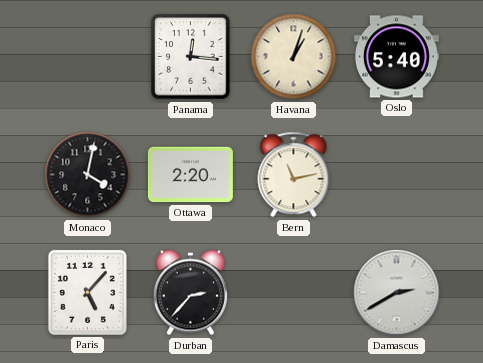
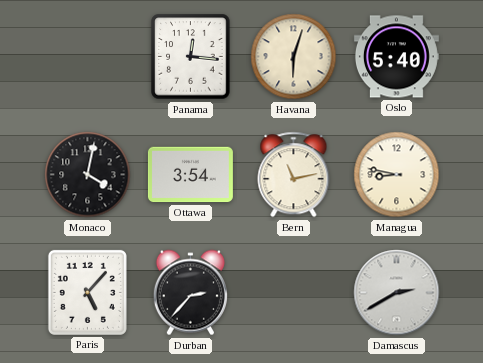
Havana: 1:03 -> 6:03 (294, 57)
Ottawa: 2:20 -> 3:54 (190, 175)
Managua: none -> 8:47 (397, 175)
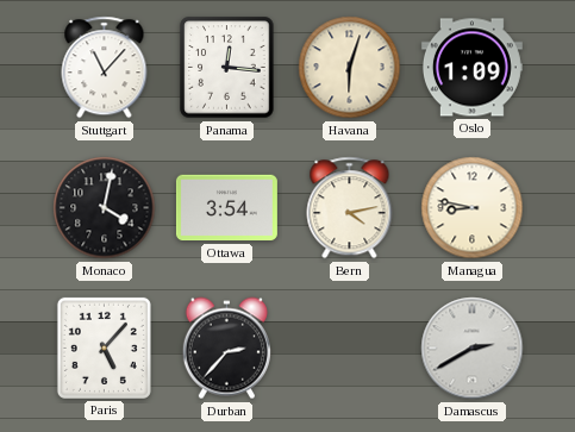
Stuttgart: none -> 11:07 (105, 68)
Oslo: 5:40 -> 1:09 (471, 68)
Bern: 11:13 -> 4:13 (350, 208)
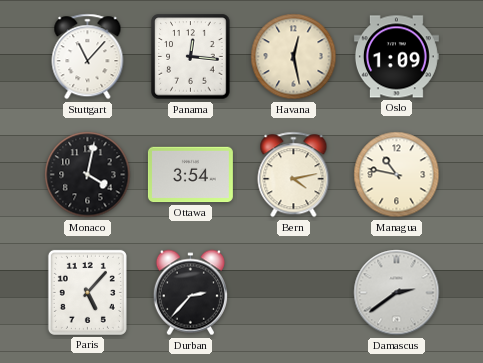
Havana: 6:03 -> 12:28 (294, 57)
Managua: 8:47 -> 10:47 (397, 175)
Damascus: 2:40 -> 2:39 (397, 293)
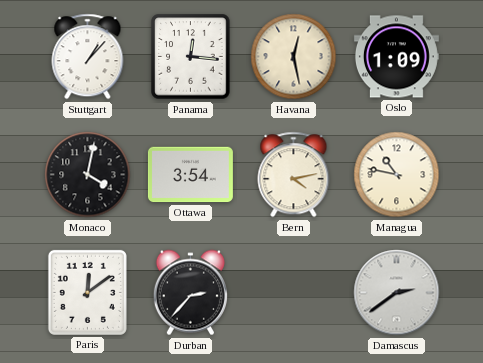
Stuttgart: 11:07 -> 1:07 (88, 57)
Paris: 5:07 -> 12:09 (87, 292)
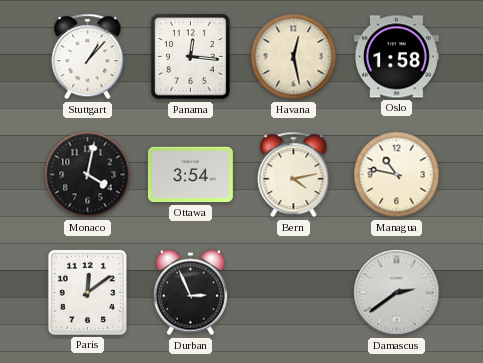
Oslo: 1:09 -> 1:58 (396, 57)
Durban: 2:37 -> 2:56 (190, 293)
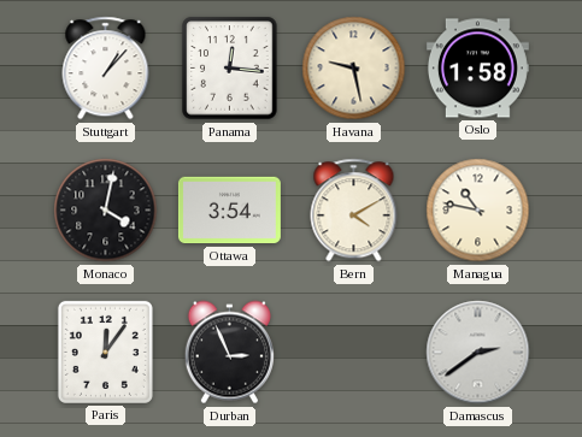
Havana: 12:28 -> 9:28 (354, 69)
Bern: 4:13 -> 4:10 (354, 211)
Paris: 12:09 -> 12:06 (105, 352)
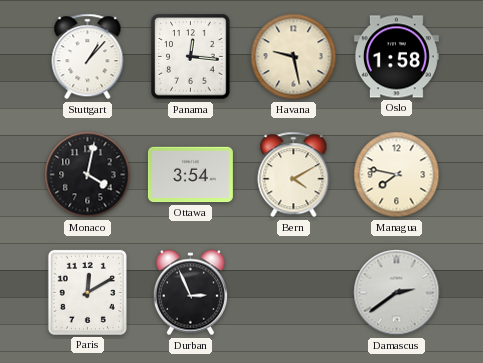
Managua: 10:47 -> 7:47 (397, 175)
Paris: 12:06 -> 12:10 (87, 292)
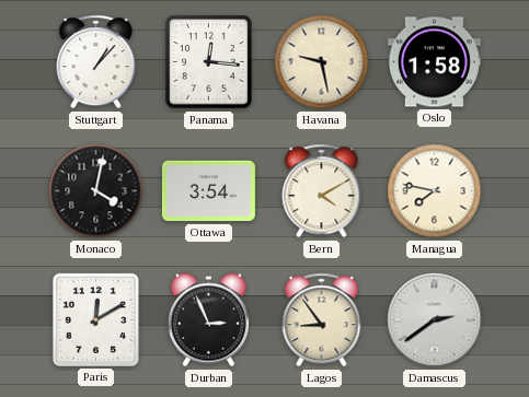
Lagos: none -> 8:54 (322, 320)
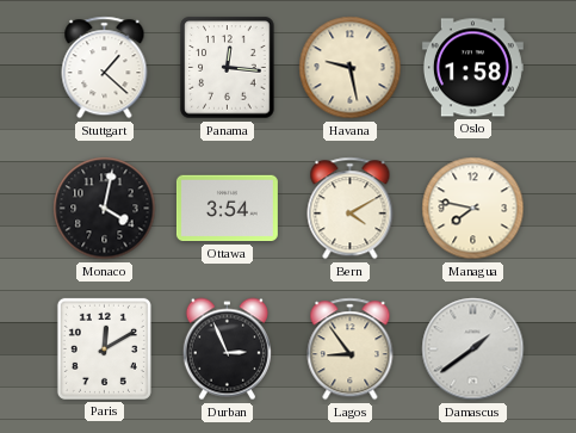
Stuttgart: 1:07 -> 1:22 (105, 68)
Damascus: 2:39 -> 1:39 (473, 350)
